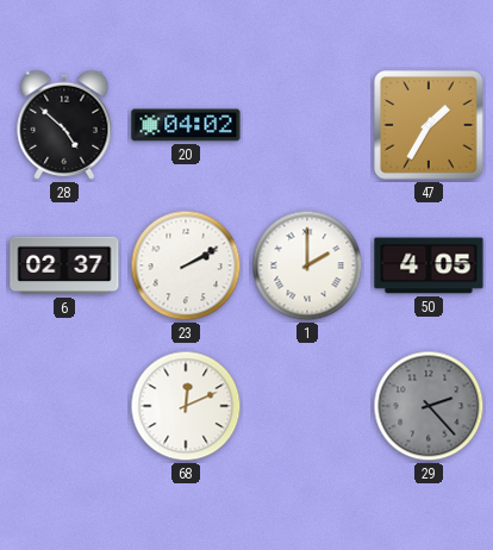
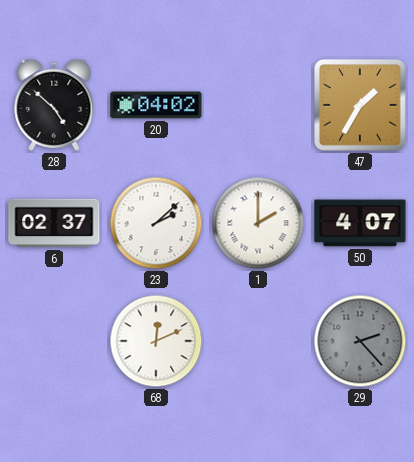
23: 2:10 -> 2:08 (156, 223)
50: 4:05 -> 4:07 (360, 223)
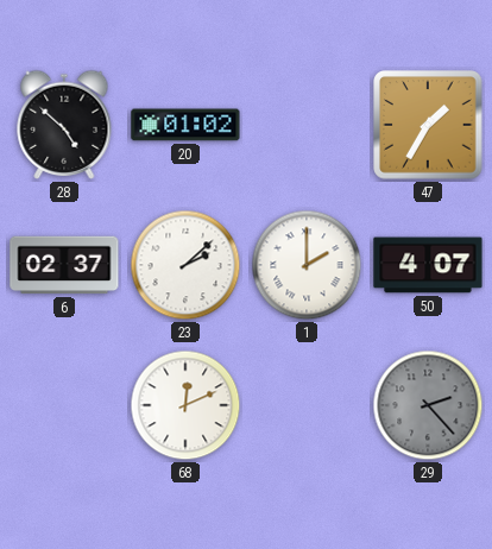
20: 04:02 -> 01:02 (185, 125)
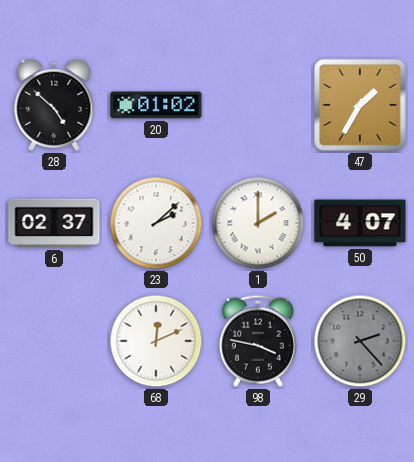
98: none -> 3:47 (258, 341)
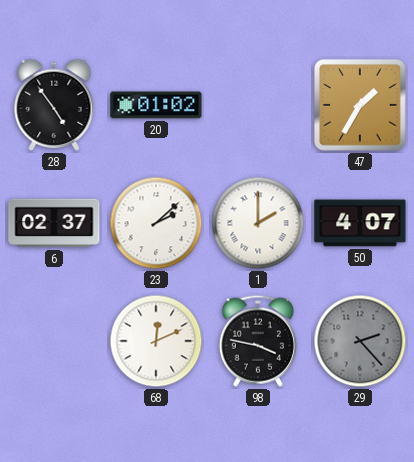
28: 4:52 -> 4:54 (54, 105)
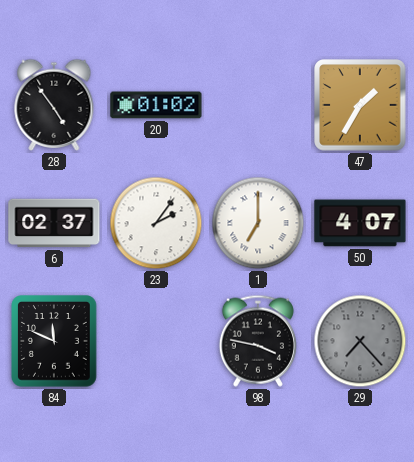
23: 2:08 -> 2:06 (156, 223)
1: 2:00 -> 7:00 (258, 223)
84: none -> 11:49 (55, 342)
68: 12:11 -> none (156, 341)
29: 2:23 -> 7:23 (360, 341)
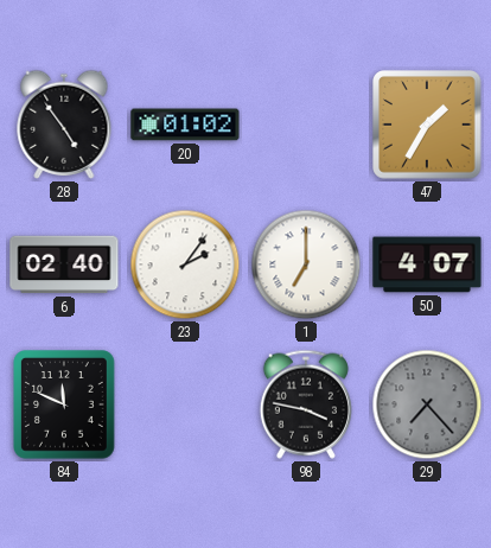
6: 02:37 -> 02:40 (64, 265)
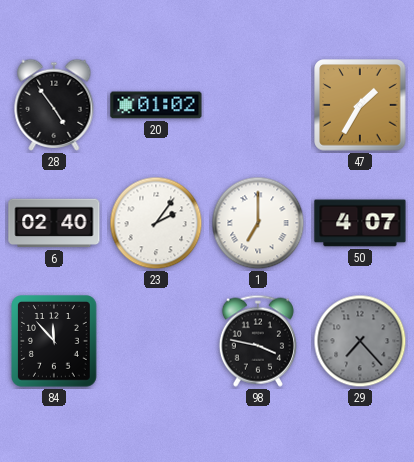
84: 11:49 -> 11:53 (55, 342)
